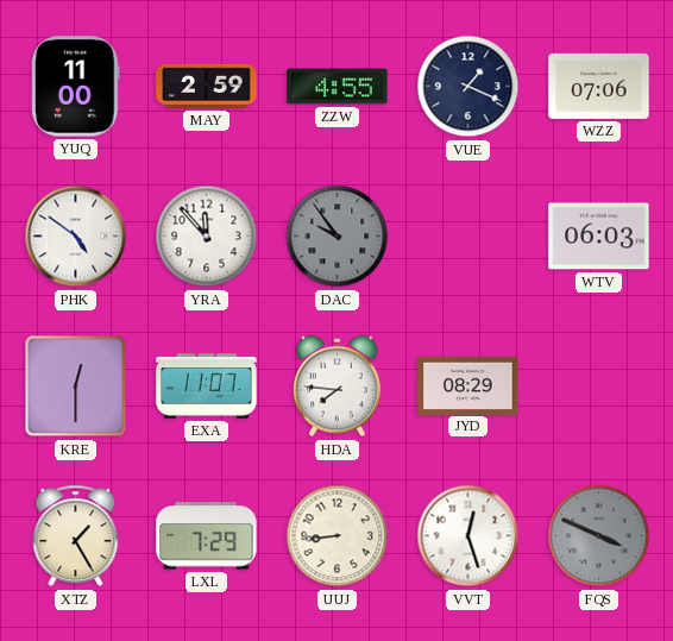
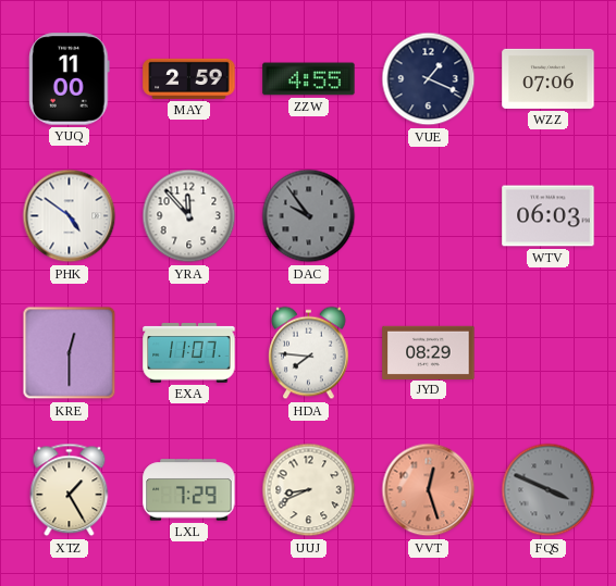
UUJ: 8:44 -> 8:41 (309, 490)
VVT dial: white -> salmon (429, 490)
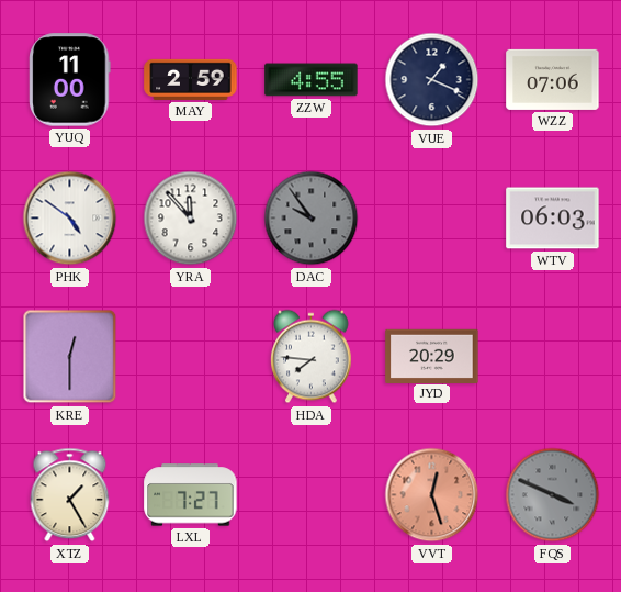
EXA: 11:07 -> none (189, 353)
JYD: 08:29 -> 20:29 (432, 356)
LXL: 7:29 -> 7:27 (191, 495)
UUJ: 8:41 -> none (309, 490)
